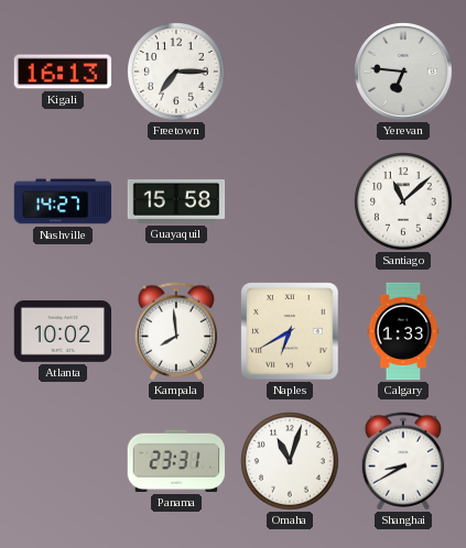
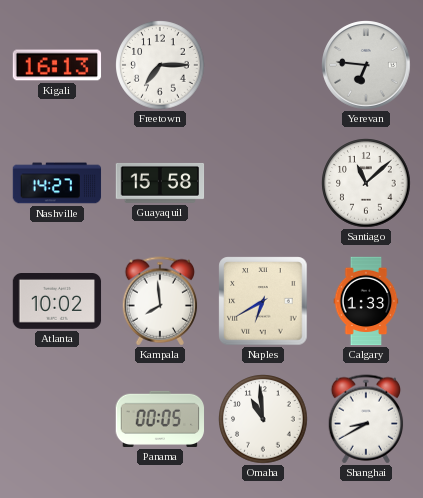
Panama: 23:31 -> 00:05 (160, 419)
Omaha: 11:03 -> 10:59 (263, 419)
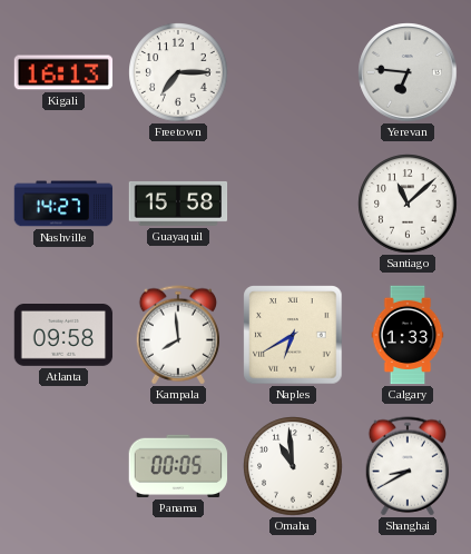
Atlanta: 10:02 -> 09:58 (63, 336)
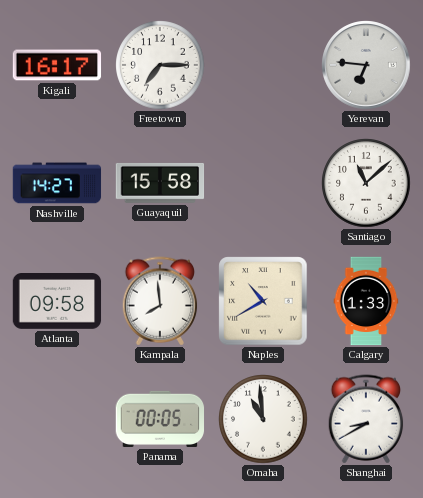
Kigali: 16:13 -> 16:17 (57, 65)
Naples: 6:40 -> 10:40 (263, 301)
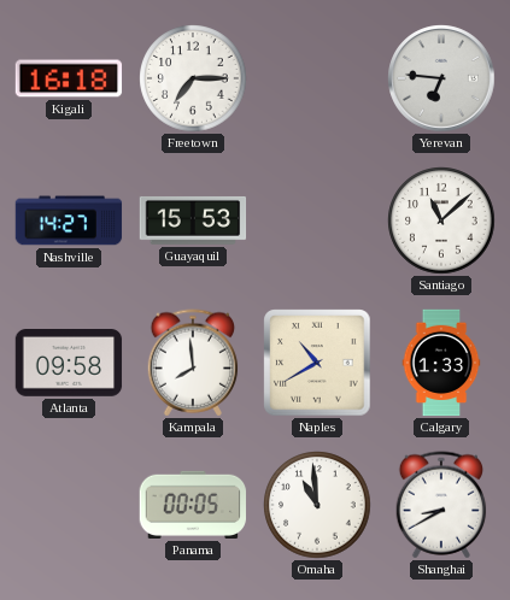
Kigali: 16:17 -> 16:18 (69, 78)
Guayaquil: 15:58 -> 15:53 (193, 220)
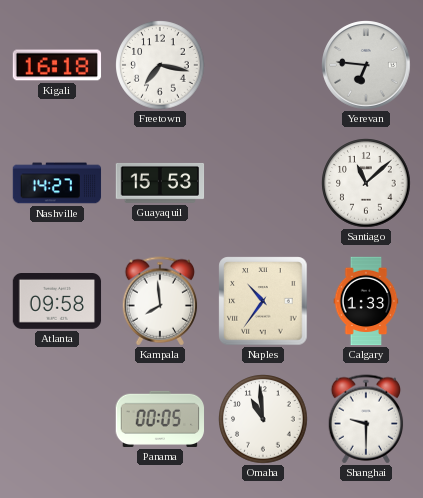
Freetown: 7:15 -> 7:17 (160, 65)
Naples: 10:40 -> 10:36 (263, 301)
Shanghai: 8:40 -> 9:30 (366, 419)
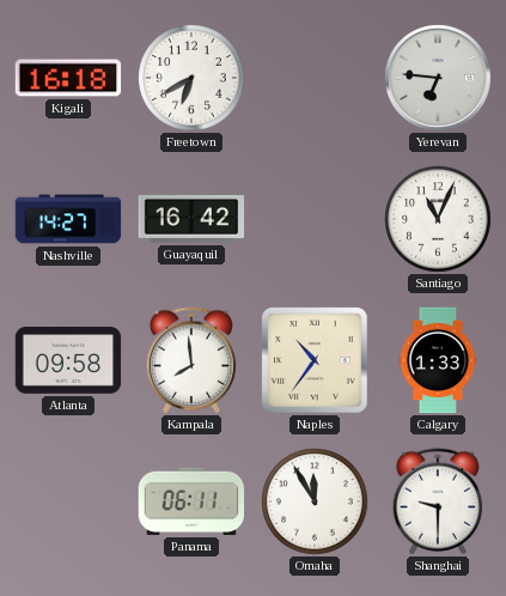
Freetown: 7:17 -> 6:40 (191, 78)
Guayaquil: 15:53 -> 16:42 (191, 219)
Santiago: 11:08 -> 11:04 (438, 219)
Panama: 00:05 -> 06:11 (191, 501)
Omaha: 10:59 -> 11:55 (315, 501)
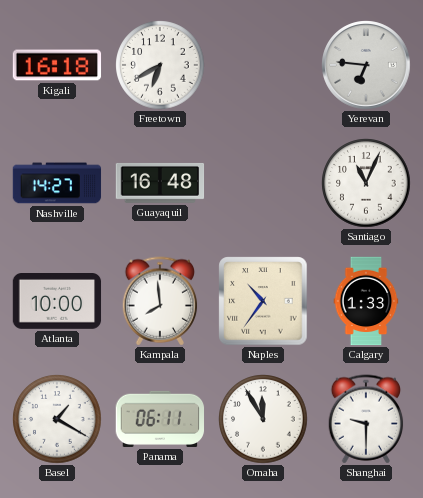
Guayaquil: 16:42 -> 16:48 (160, 183)
Atlanta: 09:58 -> 10:00 (57, 302)
Basel: none -> 1:20 (57, 419)
